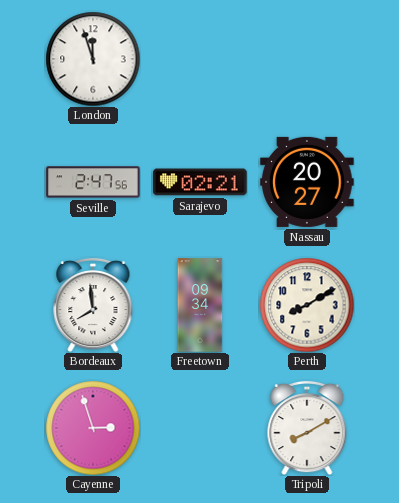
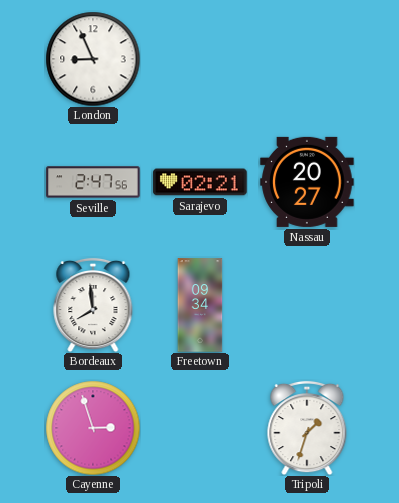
London: 11:57 -> 8:56 (93, 59)
Perth: 8:10 -> none (307, 305)
Tripoli: 8:10 -> 1:33 (307, 428)
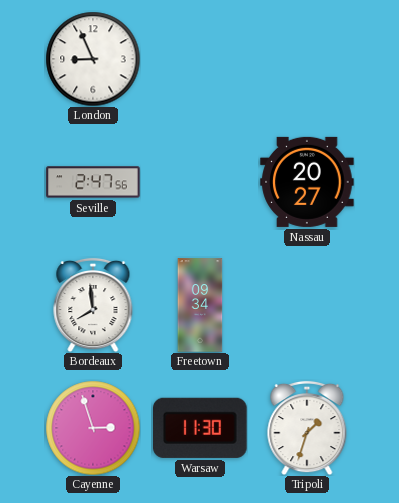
Sarajevo: 02:21 -> none (200, 182)
Warsaw: none -> 11:30 (201, 428)
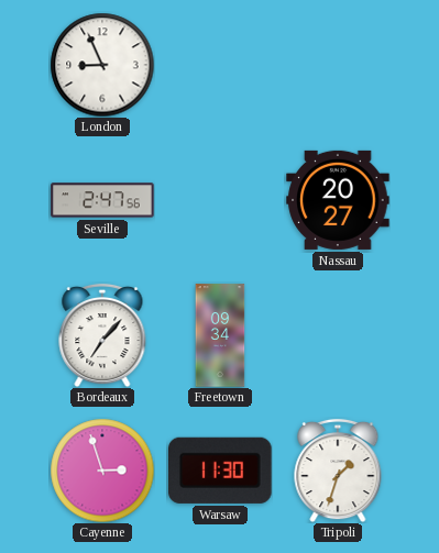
Bordeaux: 7:59 -> 7:07 (102, 335)
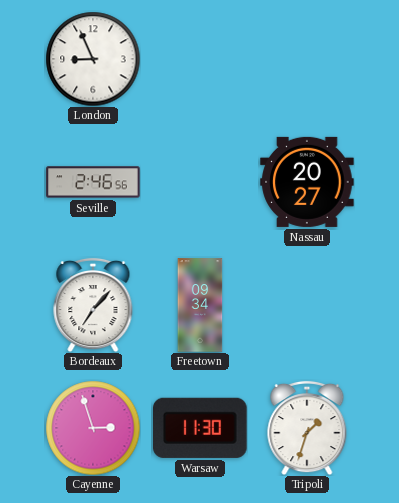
Seville: 2:47 -> 2:46 (93, 182)
